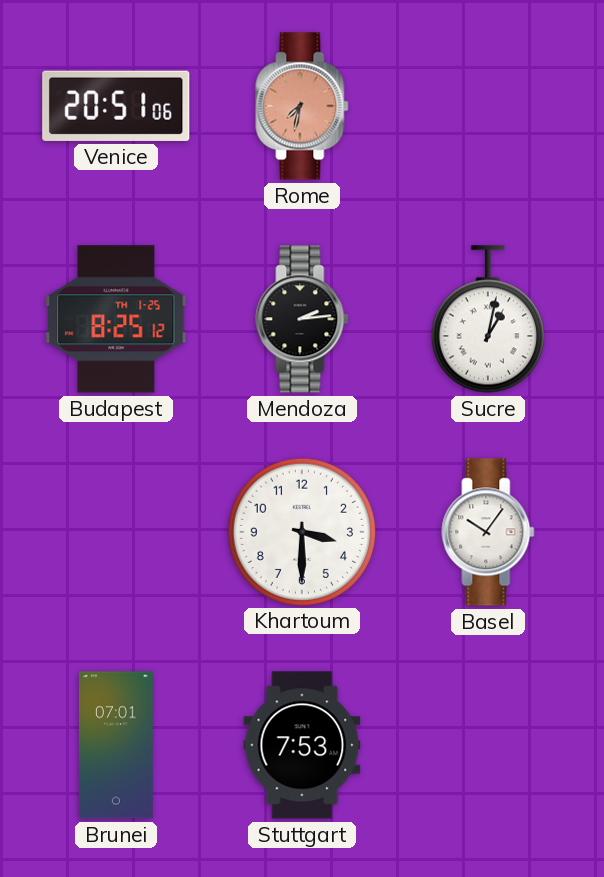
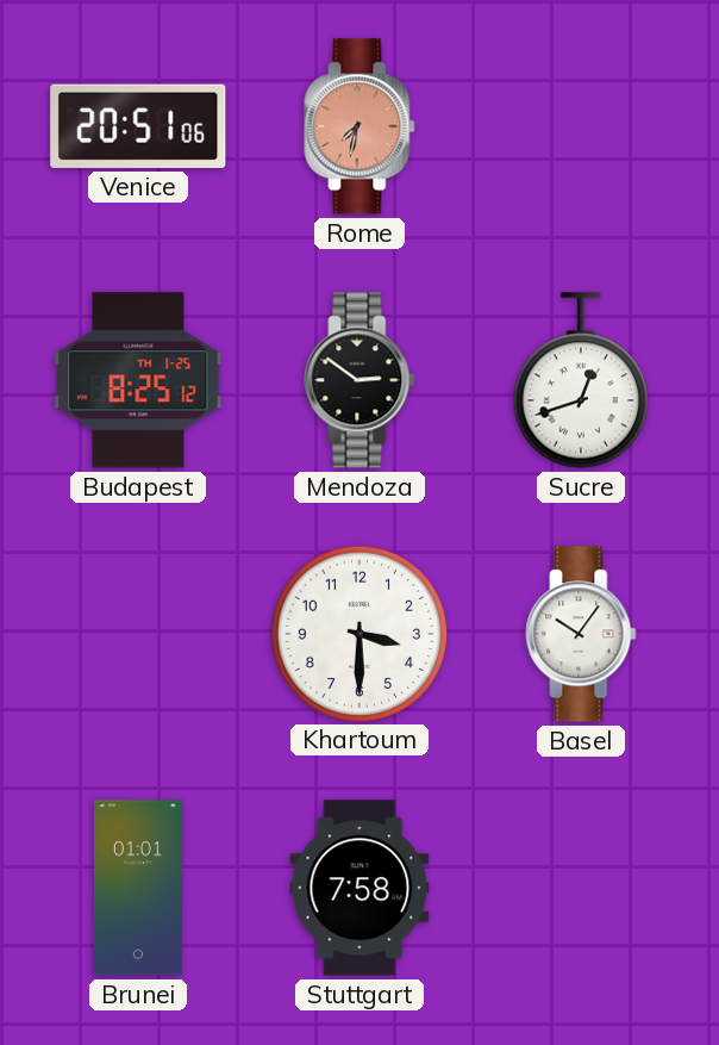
Mendoza: 2:14 -> 2:51 (359, 380)
Sucre: 1:02 -> 12:42 (581, 380)
Brunei: 07:01 -> 01:01 (138, 888)
Stuttgart: 7:53 -> 7:58 (359, 888)
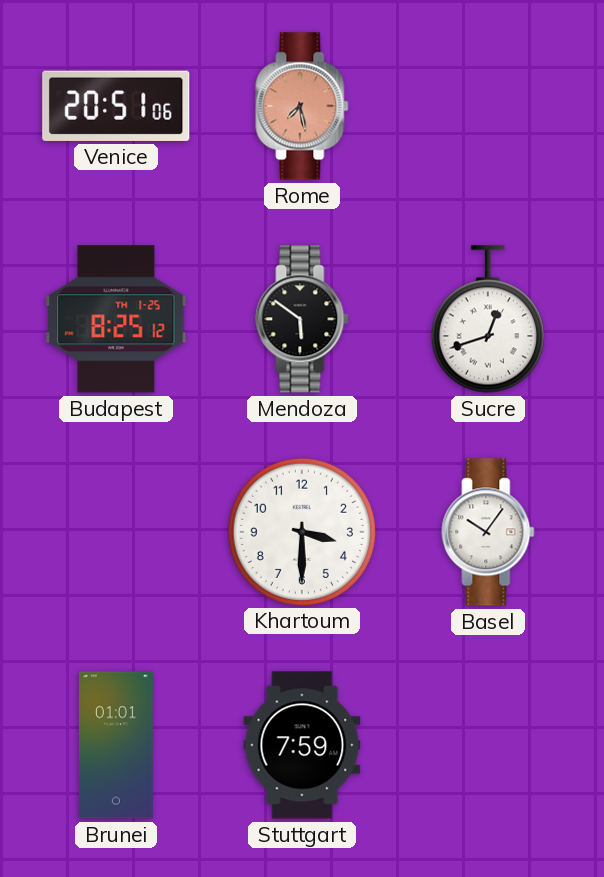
Rome: 7:32 -> 7:28 (302, 106)
Mendoza: 2:51 -> 5:51 (302, 319)
Stuttgart: 7:58 -> 7:59 (302, 745)
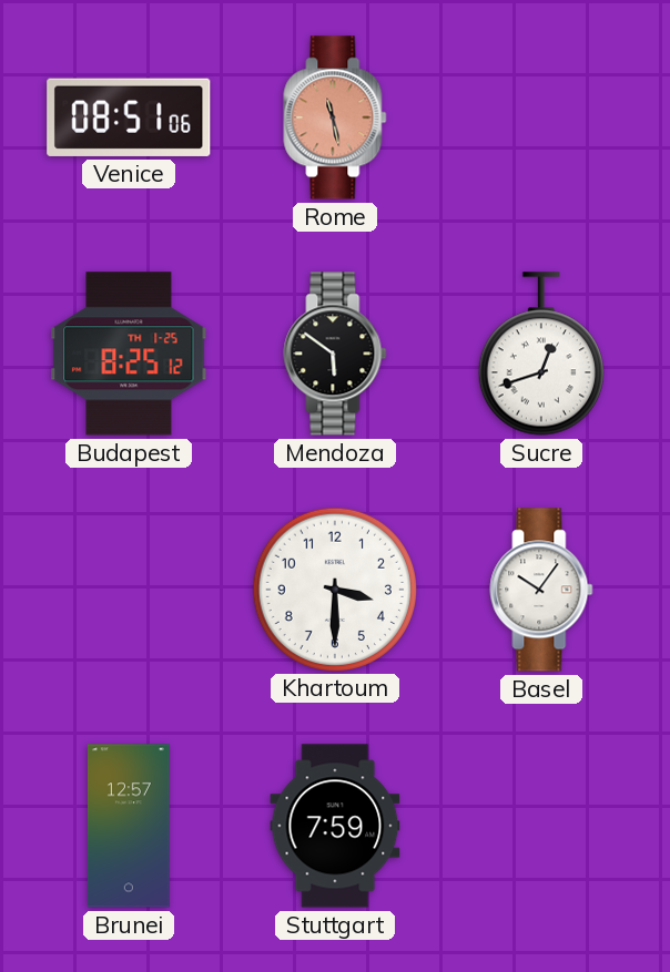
Venice: 20:51 -> 08:51 (129, 117)
Rome: 7:28 -> 11:28 (335, 117)
Brunei: 01:01 -> 12:57 (129, 826)
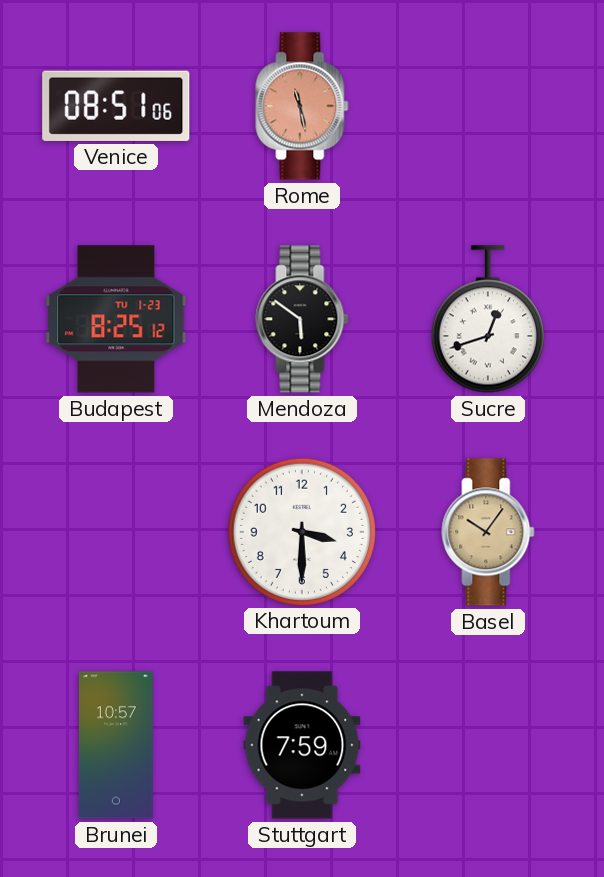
Budapest date: TH 1-25 -> TU 1-23 (116, 319)
Basel dial: white -> champagne (488, 532)
Brunei: 12:57 -> 10:57 (116, 745)
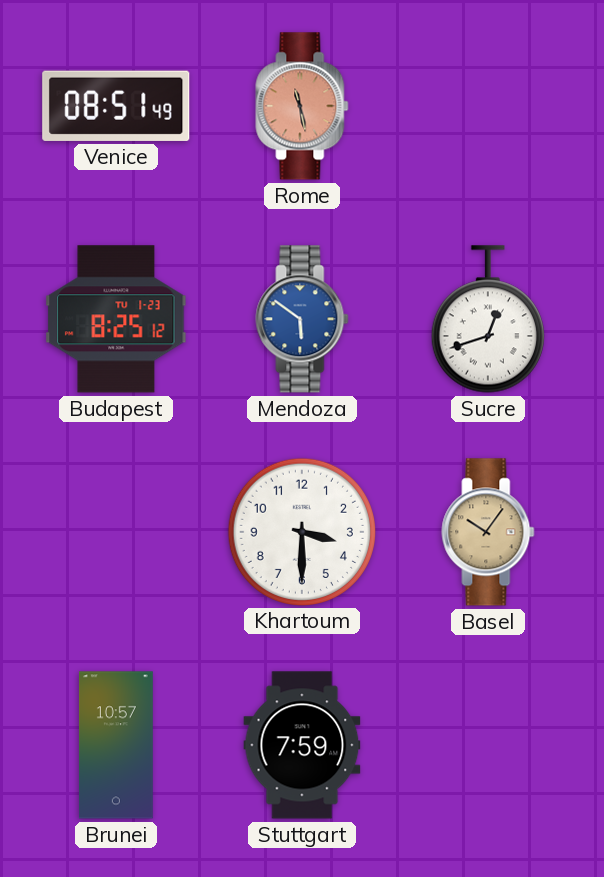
Venice: 08:51:06 -> 08:51:49 (116, 106)
Mendoza dial: black -> blue (302, 319)
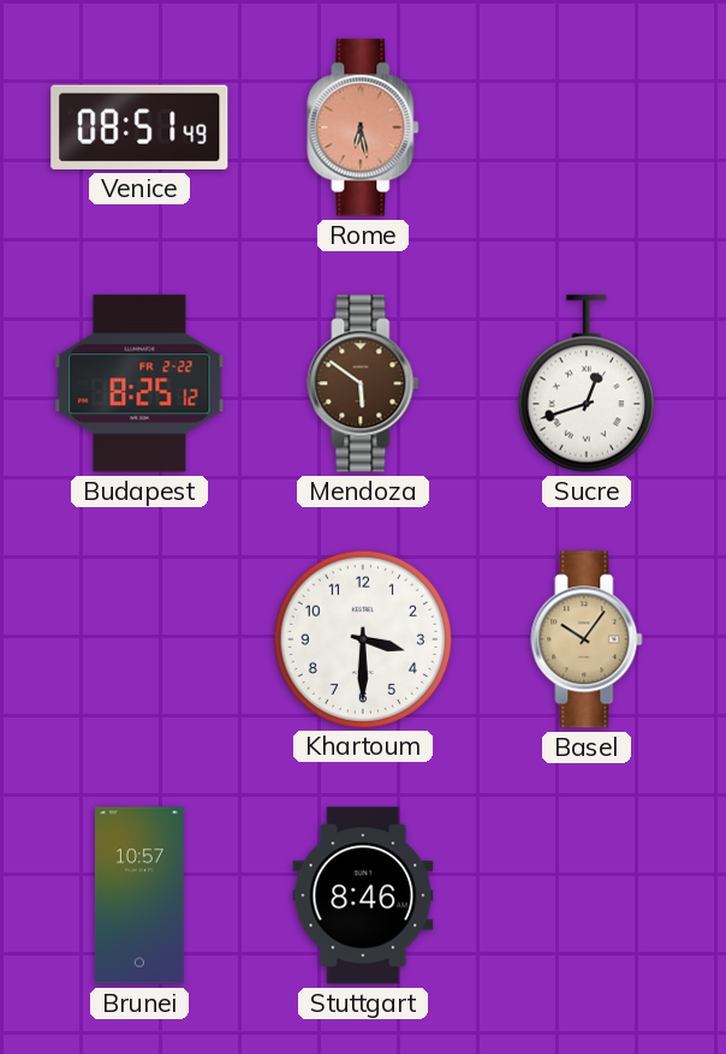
Rome: 11:28 -> 6:28 (363, 127)
Budapest date: TU 1-23 -> FR 2-22 (139, 383)
Mendoza dial: blue -> brown (363, 383)
Stuttgart: 7:59 -> 8:46 (363, 895)
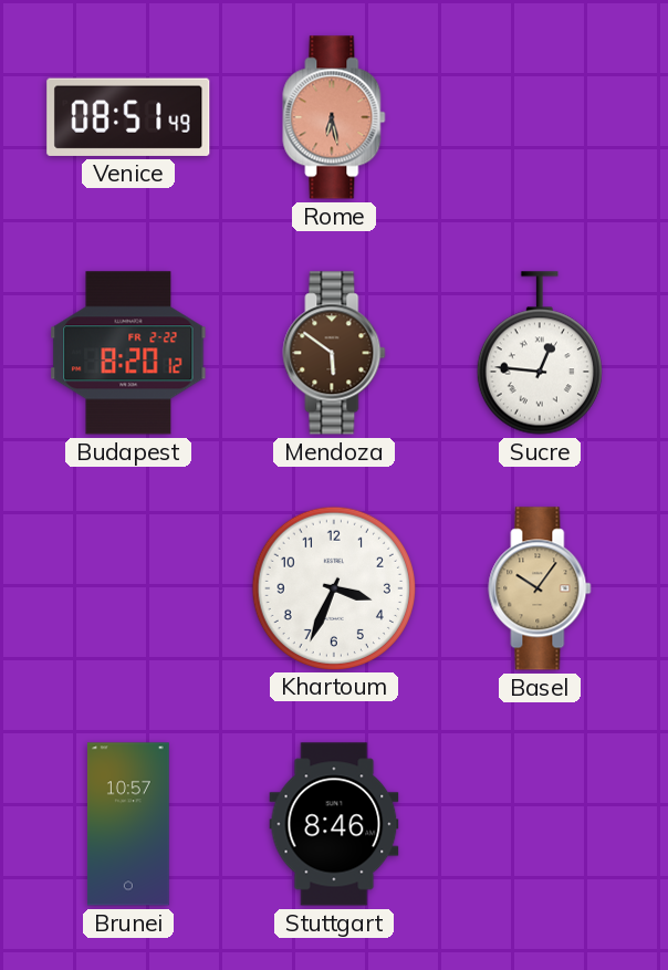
Budapest: 8:25 -> 8:20 (128, 353)
Sucre: 12:42 -> 12:46 (540, 353)
Khartoum: 3:30 -> 3:34 (333, 587)
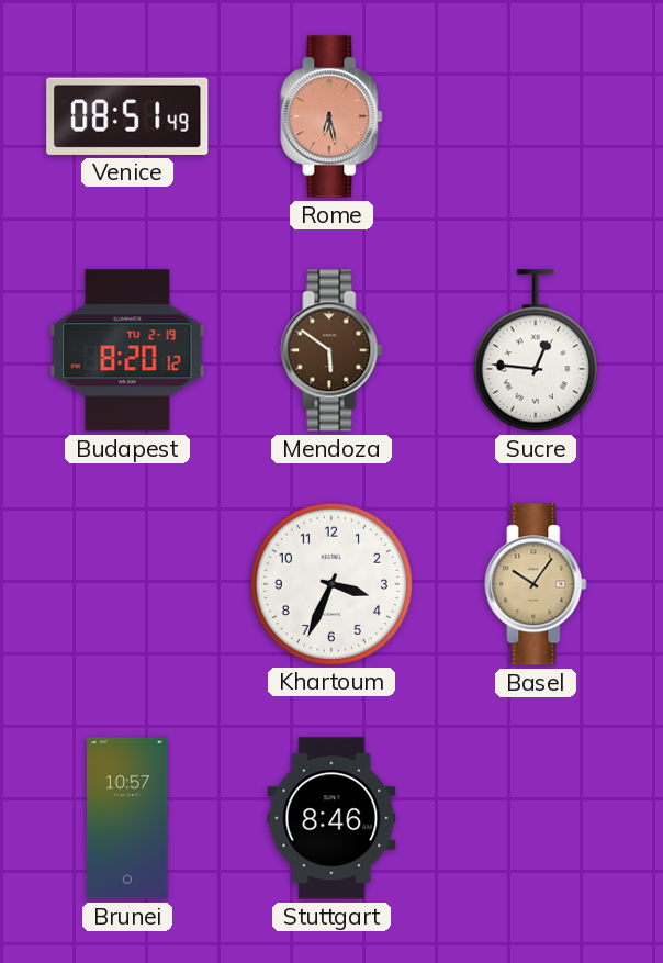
Budapest date: FR 2-22 -> TU 2-19 (127, 350)
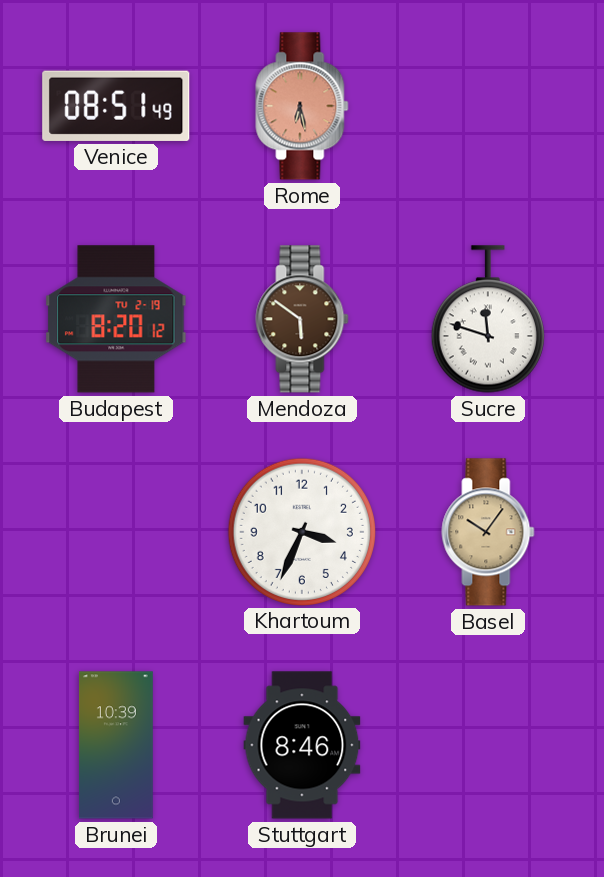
Sucre: 12:46 -> 11:48 (488, 319)
Brunei: 10:57 -> 10:39 (116, 745)
